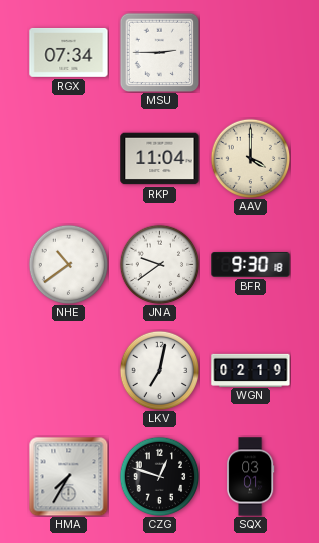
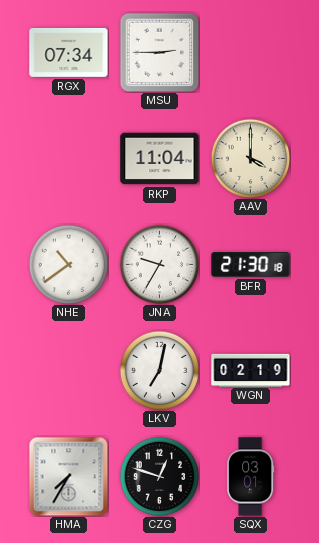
JNA: 9:39 -> 9:35 (159, 264)
BFR: 9:30 -> 21:30 (251, 265)
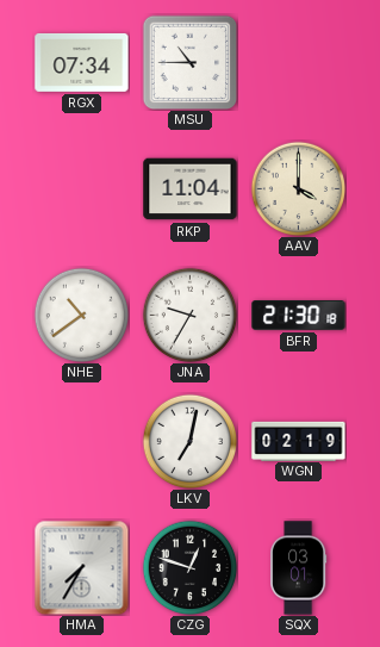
MSU: 2:45 -> 10:45 (189, 62)
